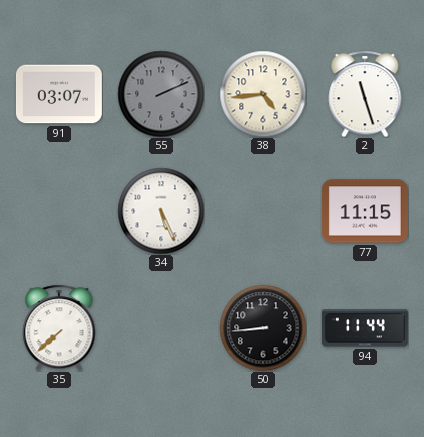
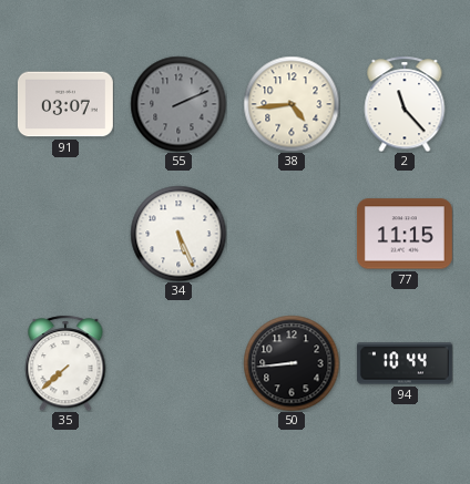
2: 11:27 -> 11:23 (405, 104)
94: 11:44 -> 10:44 (405, 363)
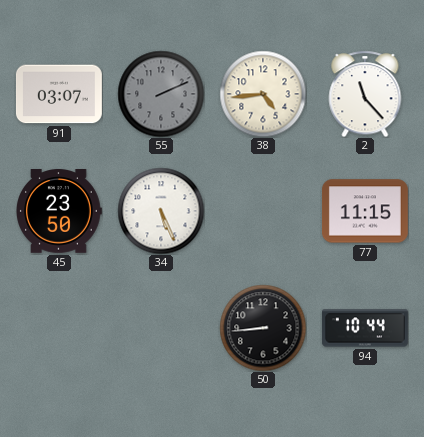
45: none -> 23:50 (59, 211)
35: 7:38 -> none (65, 363)
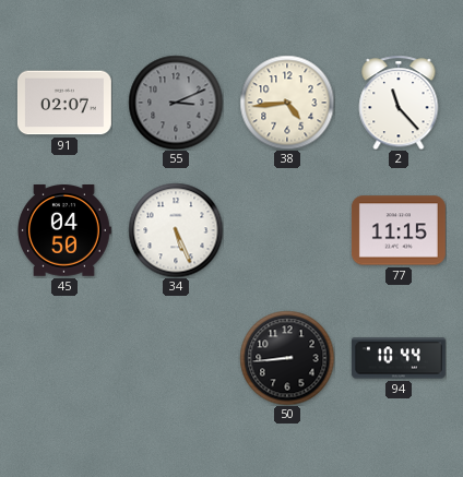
91: 03:07 -> 02:07 (64, 103)
55: 2:11 -> 3:11 (176, 103)
45: 23:50 -> 04:50 (64, 230)
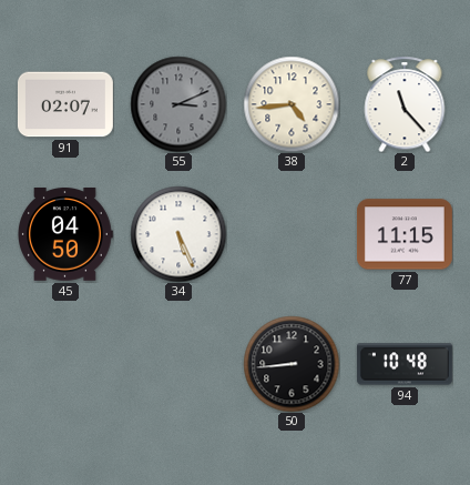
94: 10:44 -> 10:48 (405, 364)
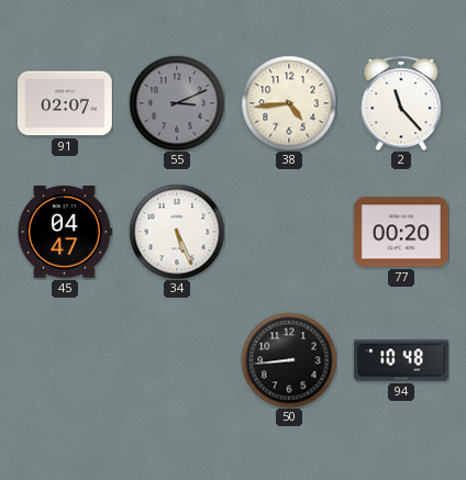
45: 04:50 -> 04:47 (65, 232)
77: 11:15 -> 00:20 (401, 232)
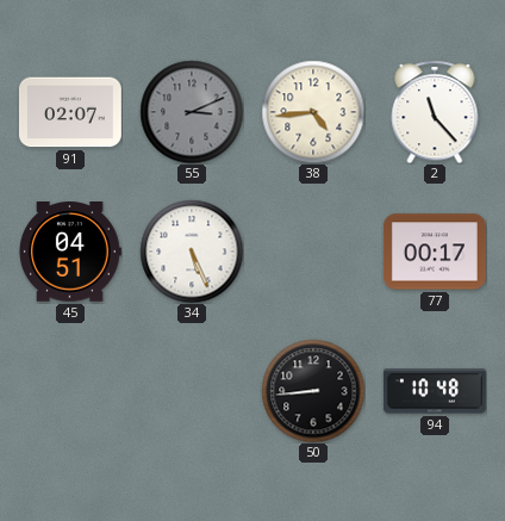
45: 04:47 -> 04:51 (70, 252)
77: 00:20 -> 00:17 (435, 252)
